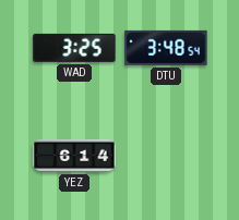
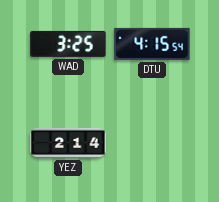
DTU: 3:48 -> 4:15 (152, 44)
YEZ: 6:14 -> 2:14 (68, 143)
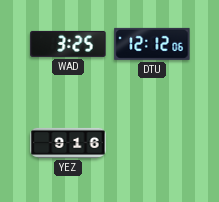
DTU: 4:15 -> 12:12 (152, 44)
YEZ: 2:14 -> 9:16 (68, 143)
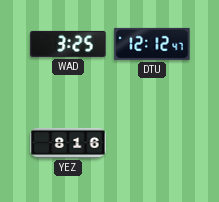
DTU: 12:12:06 -> 12:12:47 (152, 44)
YEZ: 9:16 -> 8:16 (68, 143)
